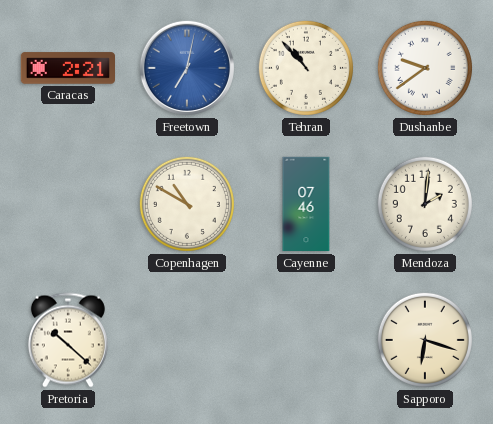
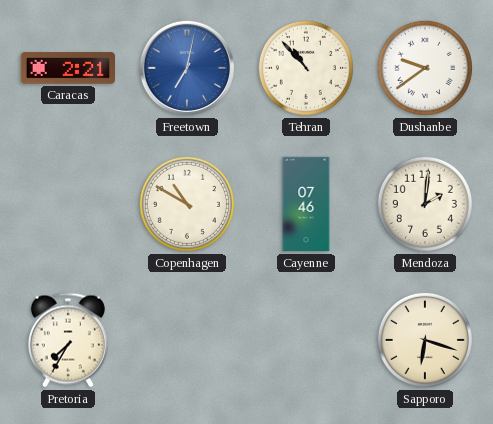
Pretoria: 10:22 -> 7:35 (68, 340)
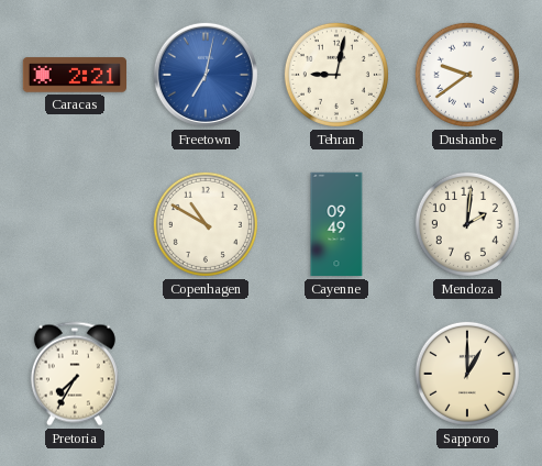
Tehran: 10:53 -> 9:02 (336, 75)
Cayenne: 07:46 -> 09:49 (336, 224)
Sapporo: 6:18 -> 1:00 (467, 374)
